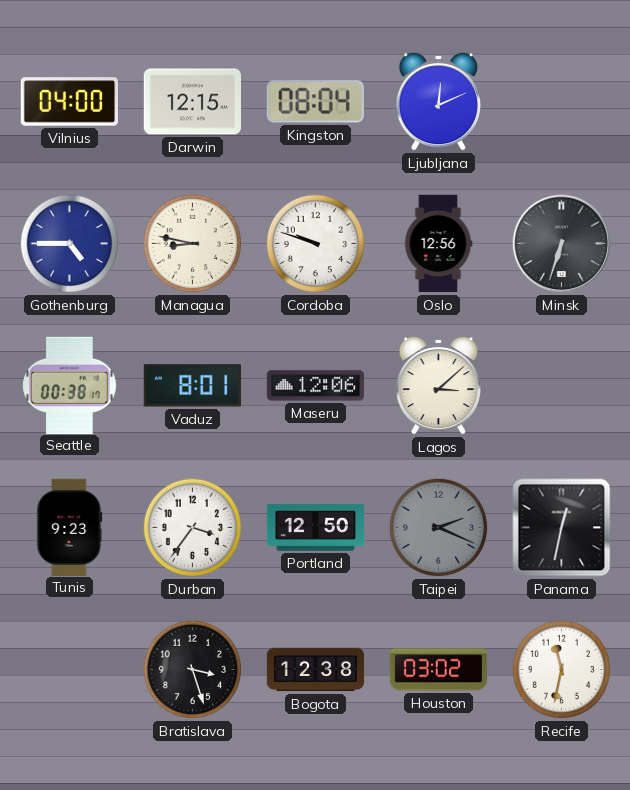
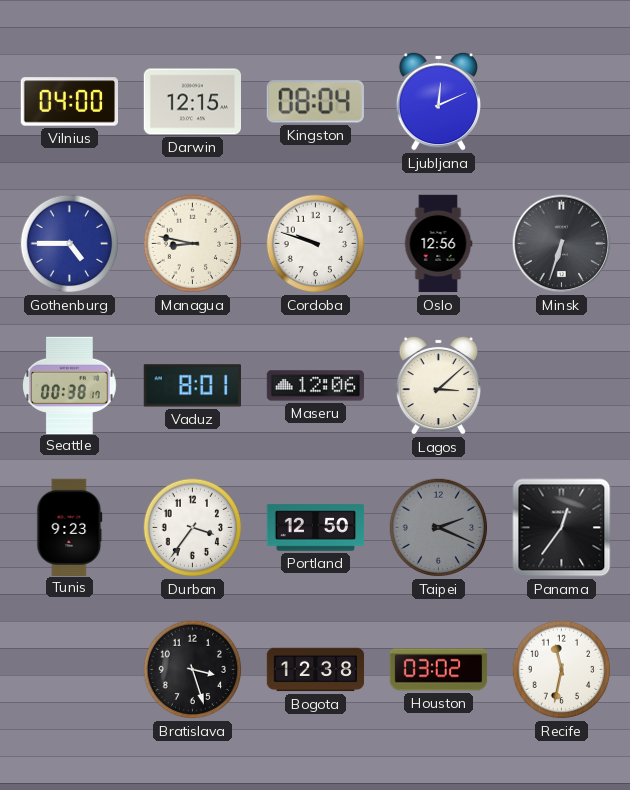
Panama: 12:32 -> 12:36 (562, 528)
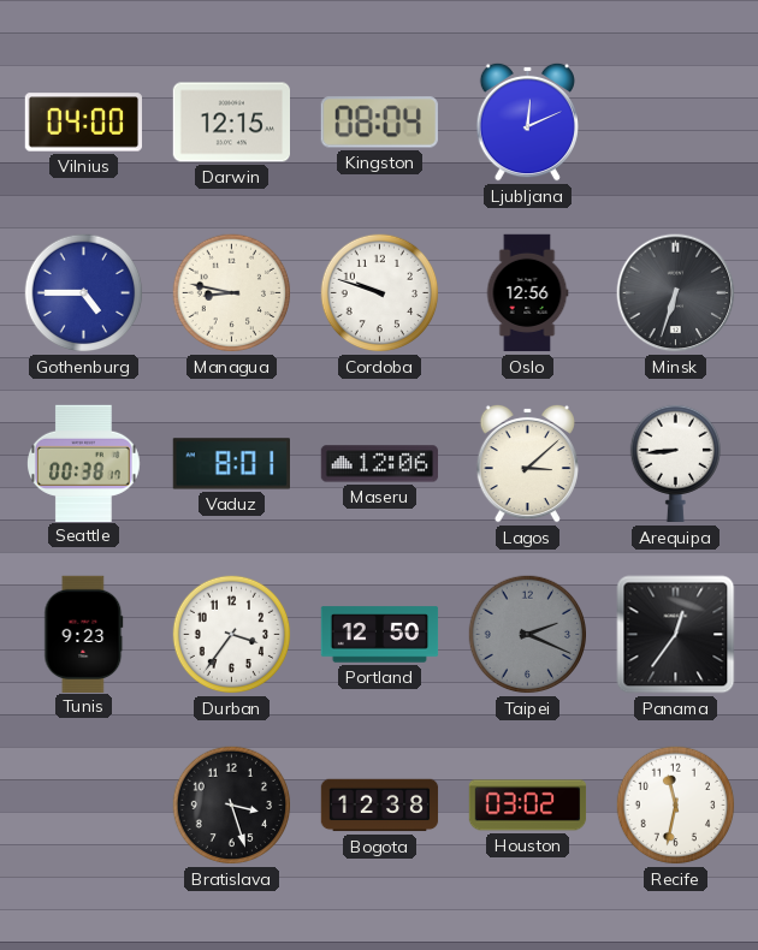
Arequipa: none -> 8:44 (675, 464)
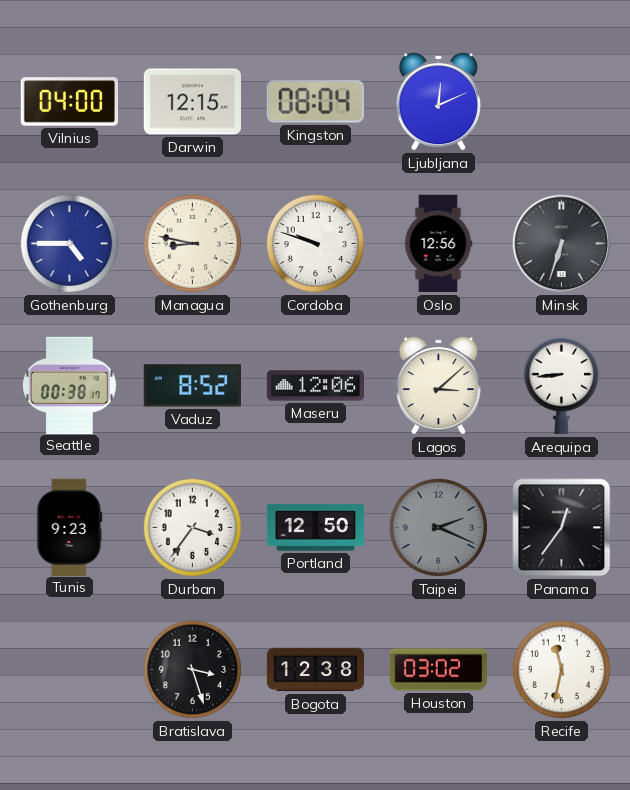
Vaduz: 8:01 -> 8:52 (192, 386)
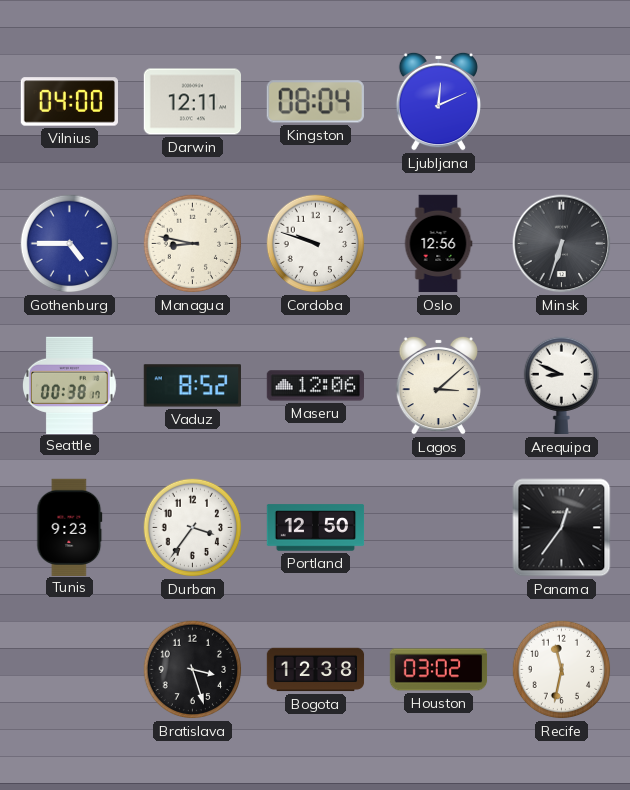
Darwin: 12:15 -> 12:11 (192, 102)
Arequipa: 8:44 -> 8:49 (561, 386)
Taipei: 2:19 -> none (439, 528)
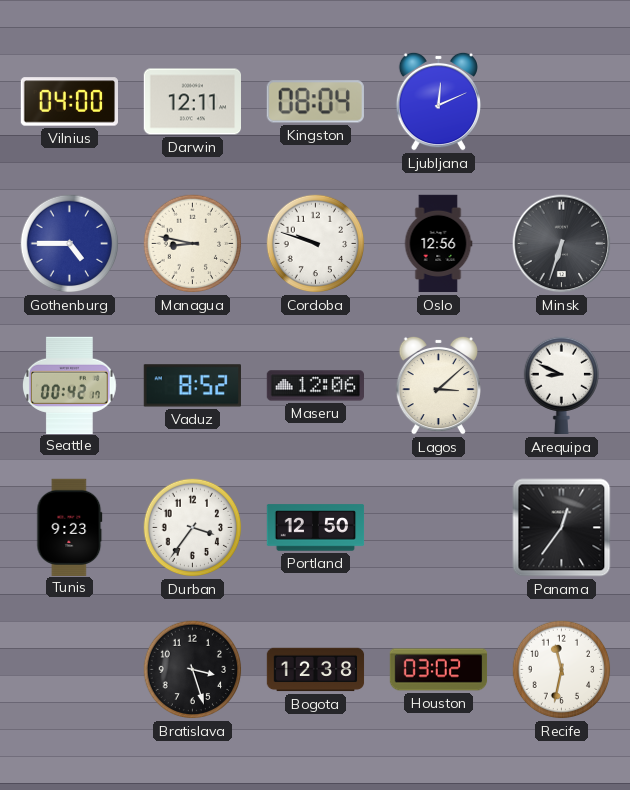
Seattle: 00:38 -> 00:42 (70, 385)
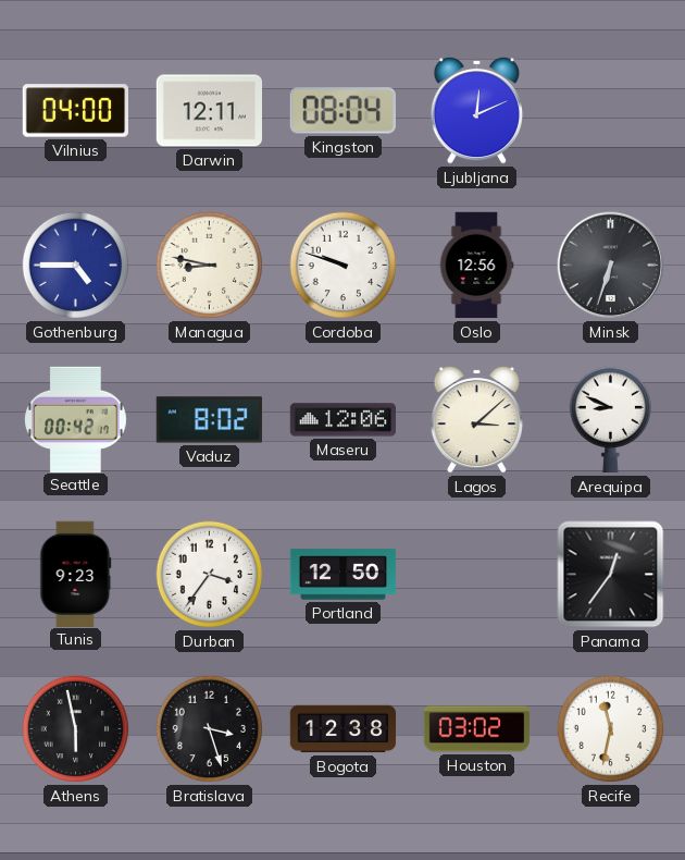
Vaduz: 8:52 -> 8:02 (209, 420)
Athens: none -> 5:58 (76, 729)
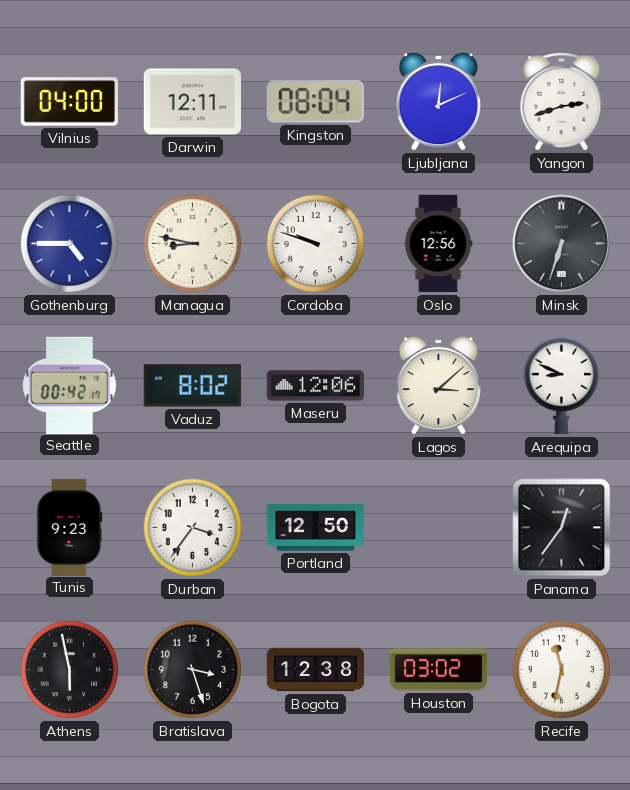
Yangon: none -> 2:42 (562, 102)
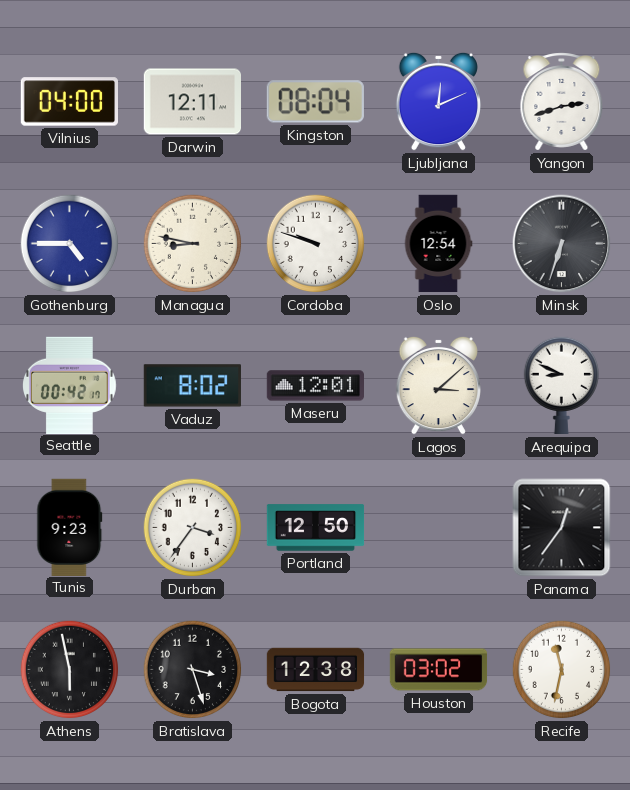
Oslo: 12:56 -> 12:54 (438, 244)
Maseru: 12:06 -> 12:01 (316, 386)
